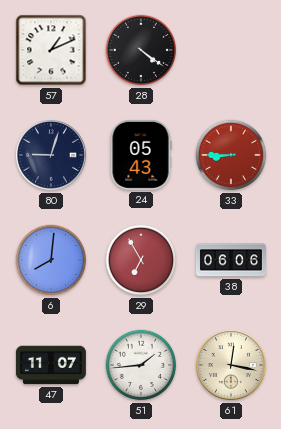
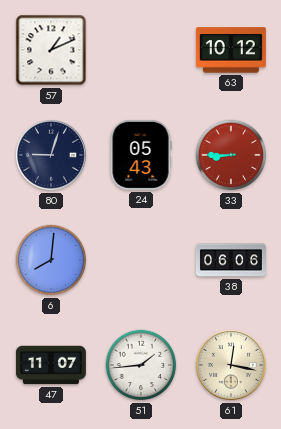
28: 4:21 -> none (141, 50)
63: none -> 10:12 (231, 50)
29: 6:55 -> none (141, 260)
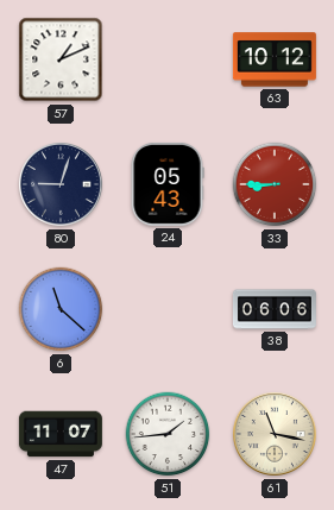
6: 8:01 -> 11:22 (61, 309)
61: 12:17 -> 11:17 (276, 435)
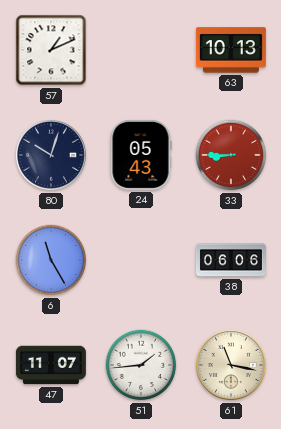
63: 10:12 -> 10:13 (231, 50)
80: 9:03 -> 10:03 (52, 156)
6: 11:22 -> 11:25 (51, 260)
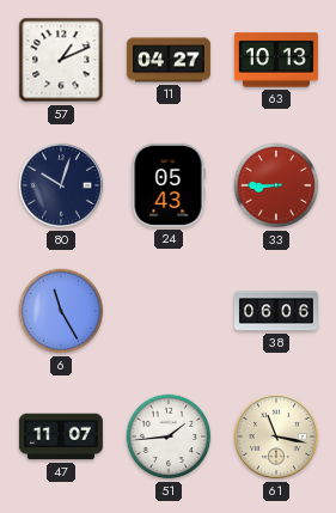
11: none -> 04:27 (169, 60)
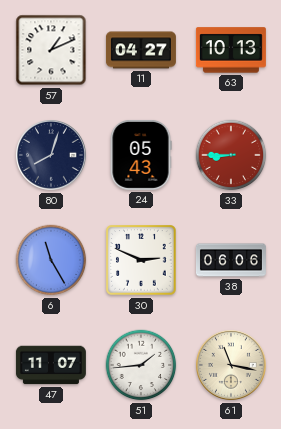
80: 10:03 -> 8:03 (52, 156)
30: none -> 2:49 (142, 261)
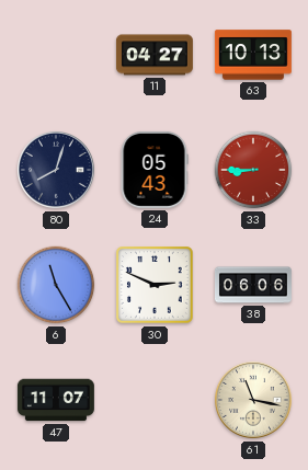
57: 1:11 -> none (51, 50)
51: 1:44 -> none (141, 365)
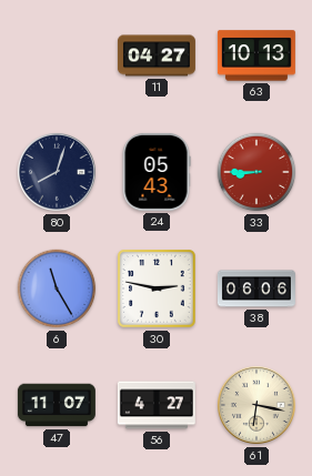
30: 2:49 -> 2:47 (158, 290)
56: none -> 4:27 (157, 405)
61: 11:17 -> 6:17 (258, 406)
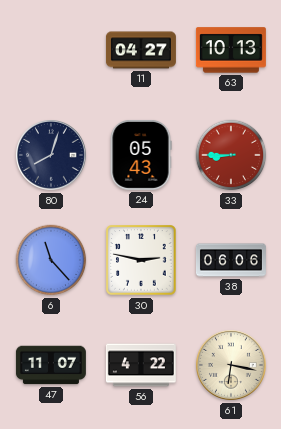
6: 11:25 -> 11:23 (51, 260)
56: 4:27 -> 4:22 (141, 365)
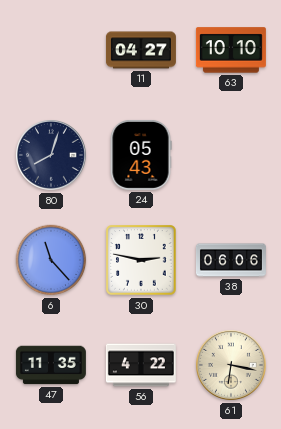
63: 10:13 -> 10:10 (231, 50)
33: 8:45 -> none (231, 155)
47: 11:07 -> 11:35 (51, 365)
